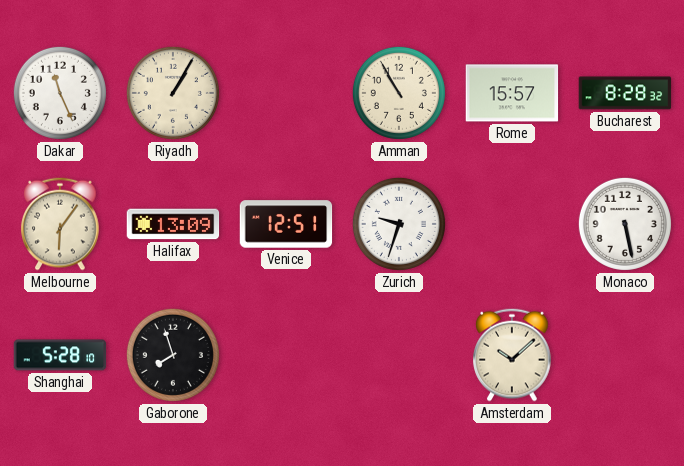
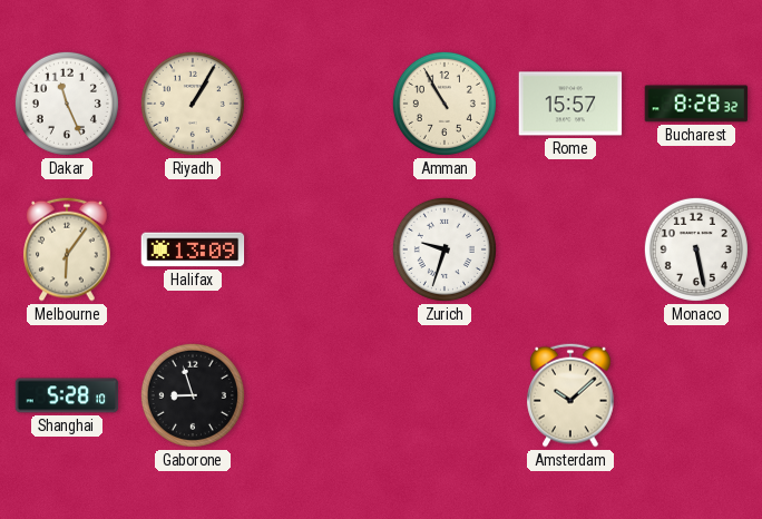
Venice: 12:51 -> none (286, 224)
Gaborone: 7:57 -> 8:57 (193, 395)
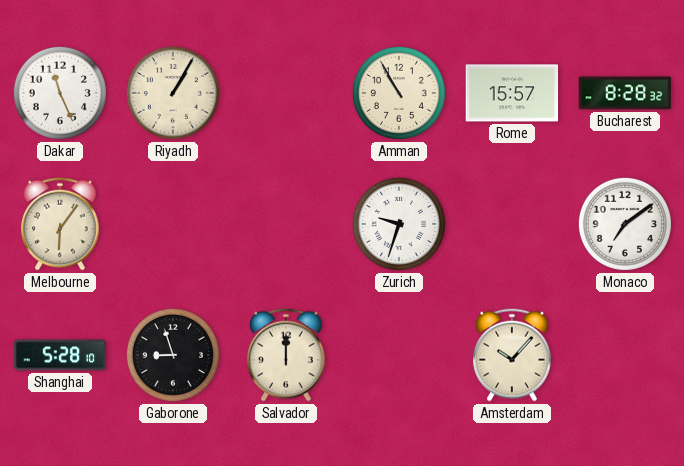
Halifax: 13:09 -> none (193, 249)
Monaco: 5:28 -> 7:09 (625, 224)
Salvador: none -> 12:00 (286, 355)
Amsterdam: 10:08 -> 10:07 (512, 355)
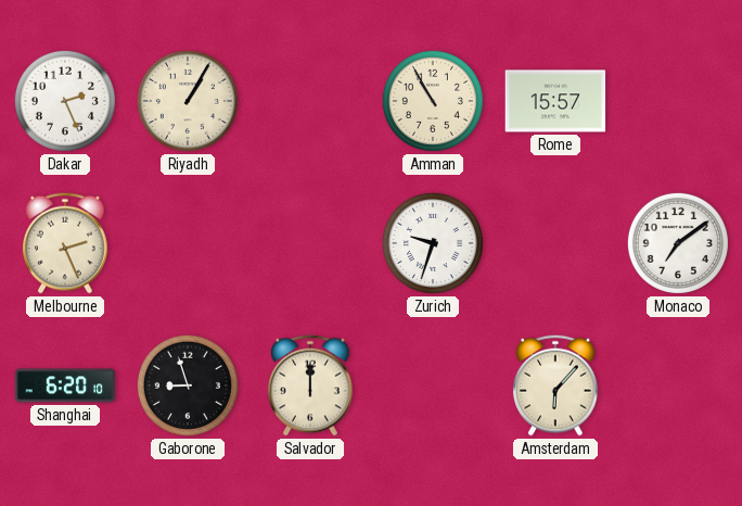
Dakar: 11:26 -> 2:26 (65, 101)
Bucharest: 8:28 -> none (625, 93)
Melbourne: 6:06 -> 2:26 (65, 243)
Shanghai: 5:28 -> 6:20 (65, 385)
Amsterdam: 10:07 -> 6:07 (555, 385)
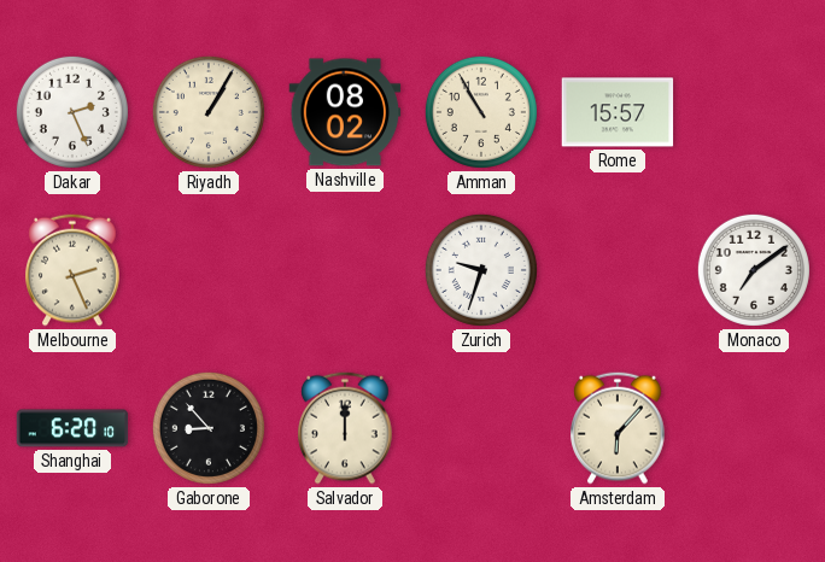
Nashville: none -> 08:02 (345, 112)
Gaborone: 8:57 -> 8:53 (209, 428)
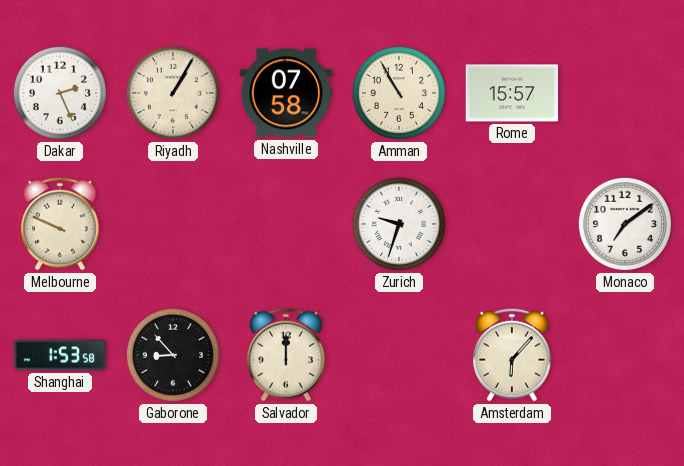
Nashville: 08:02 -> 07:58 (286, 93)
Melbourne: 2:26 -> 9:49 (60, 224)
Shanghai: 6:20 -> 1:53 (60, 355)
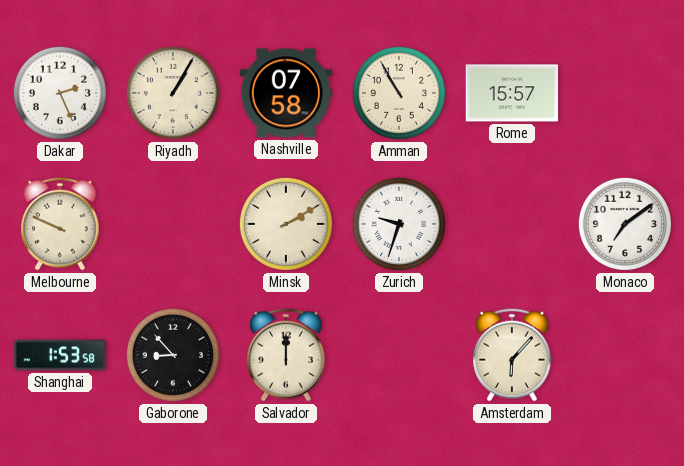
Minsk: none -> 2:10 (286, 224)
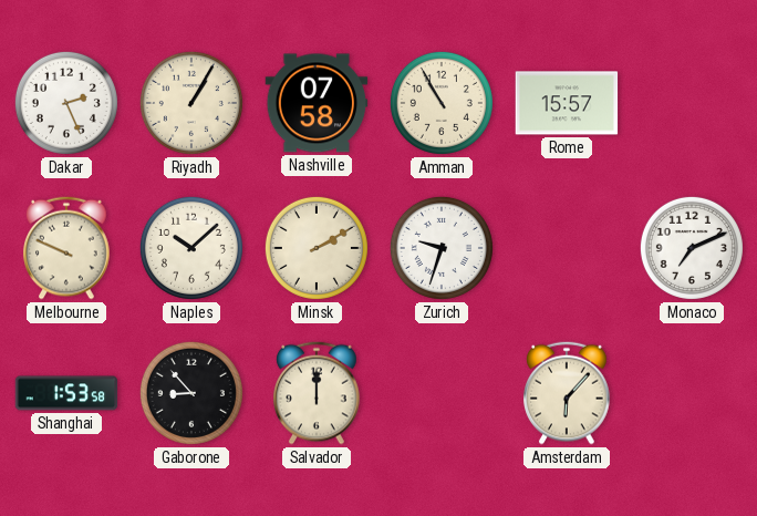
Naples: none -> 10:08 (191, 248)
Monaco: 7:09 -> 7:11 (692, 248)
